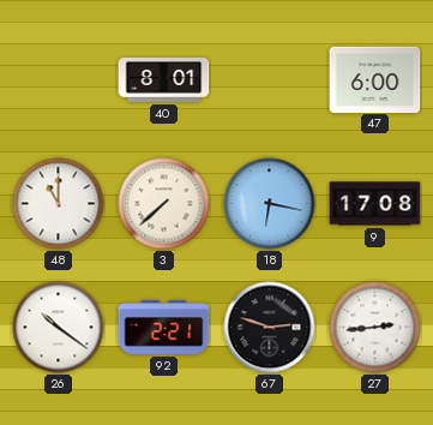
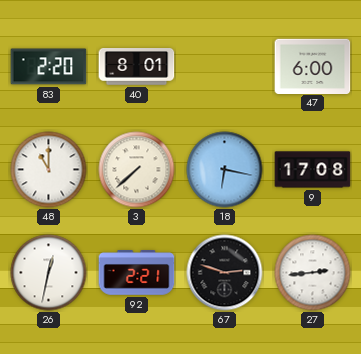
83: none -> 2:20 (49, 67)
26: 10:21 -> 12:32 (49, 273)
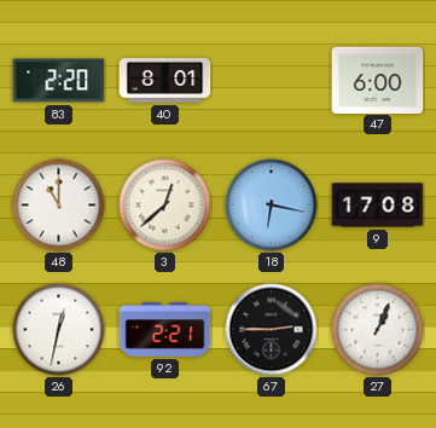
3: 7:38 -> 12:38 (165, 206)
67: 2:48 -> 2:45 (272, 330)
27: 2:44 -> 1:04 (378, 330)
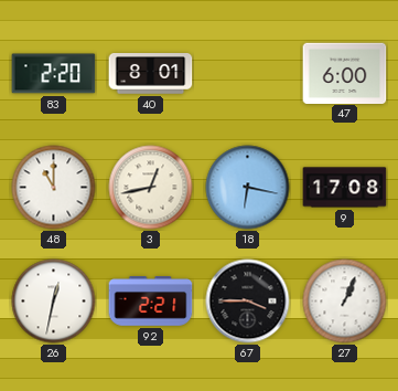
3: 12:38 -> 12:43 (151, 188)
67: 2:45 -> 3:45 (248, 302)
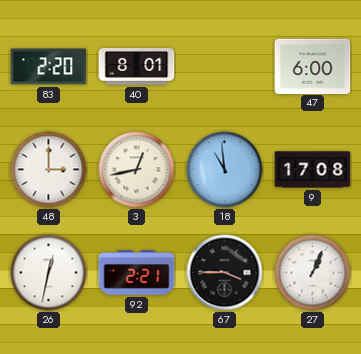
48: 11:00 -> 3:00 (49, 170)
18: 6:17 -> 10:59 (225, 170)
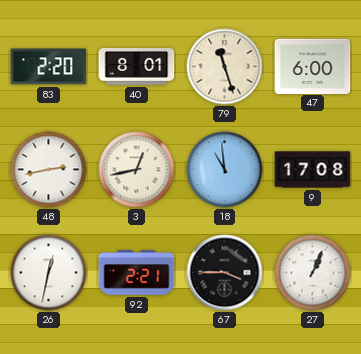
79: none -> 11:27 (225, 67)
48: 3:00 -> 2:43 (49, 170)
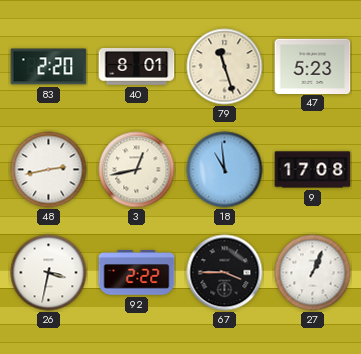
47: 6:00 -> 5:23 (313, 66)
26: 12:32 -> 3:32 (49, 273)
92: 2:21 -> 2:22 (137, 273)
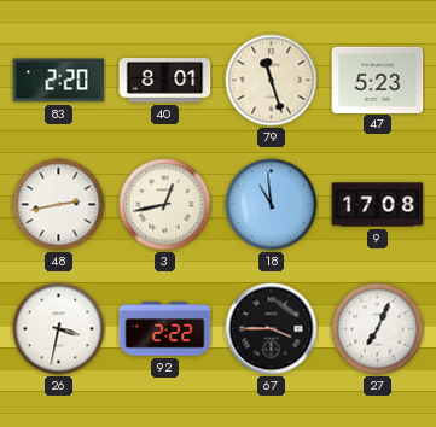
27: 1:04 -> 7:04 (378, 329)
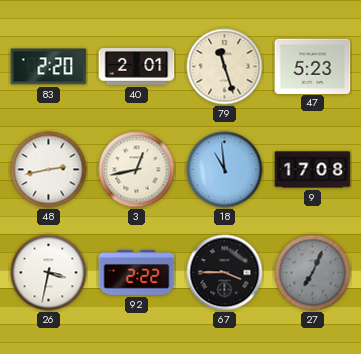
40: 8:01 -> 2:01 (137, 67)
27 dial: white -> grey (313, 273)
